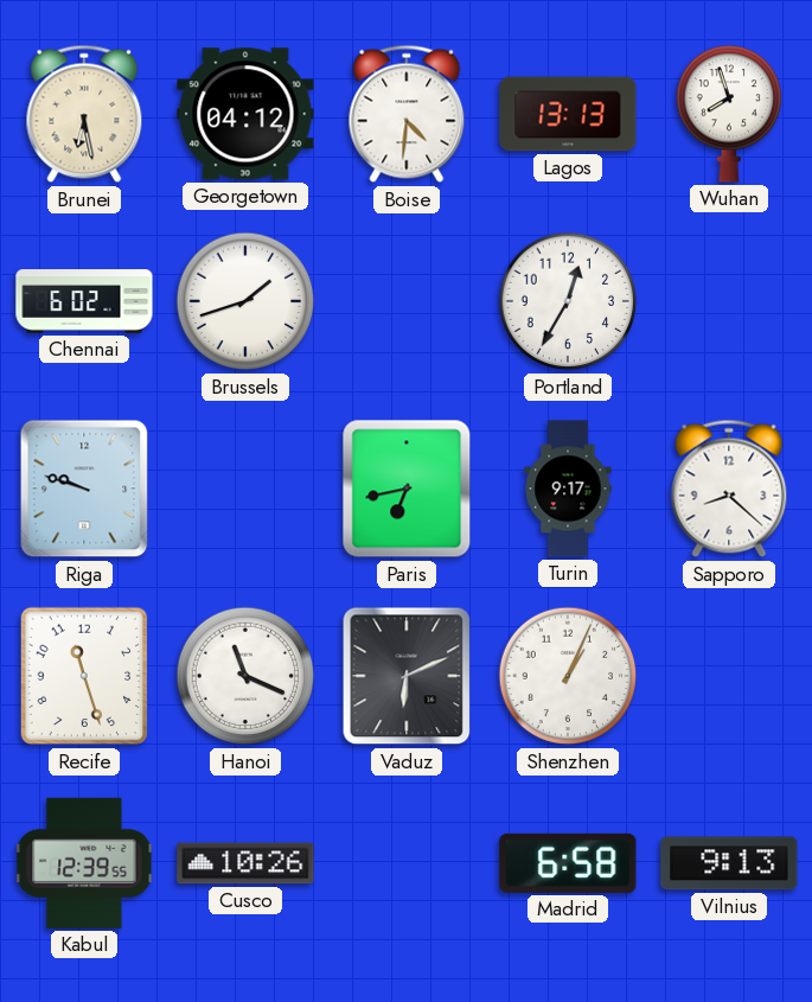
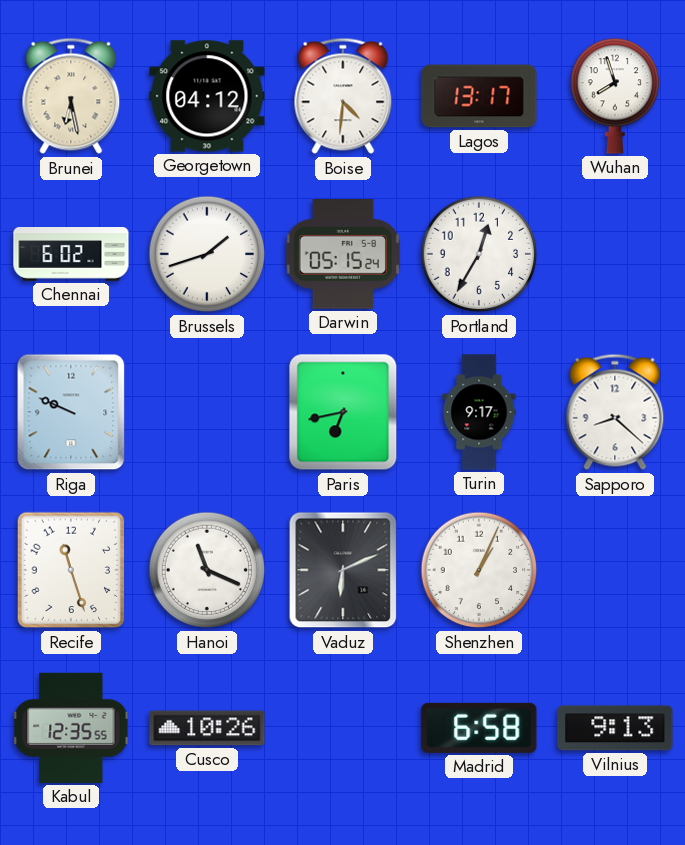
Lagos: 13:13 -> 13:17 (479, 96)
Darwin: none -> 05:15 (343, 254)
Riga: 9:48 -> 9:49 (71, 412)
Kabul: 12:39 -> 12:35 (71, 728)
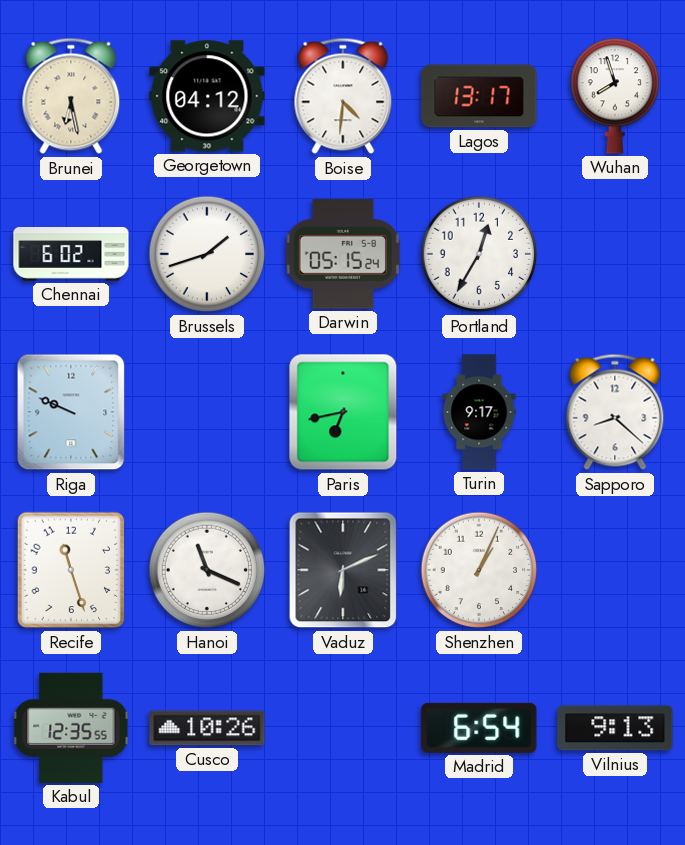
Madrid: 6:58 -> 6:54 (479, 728)
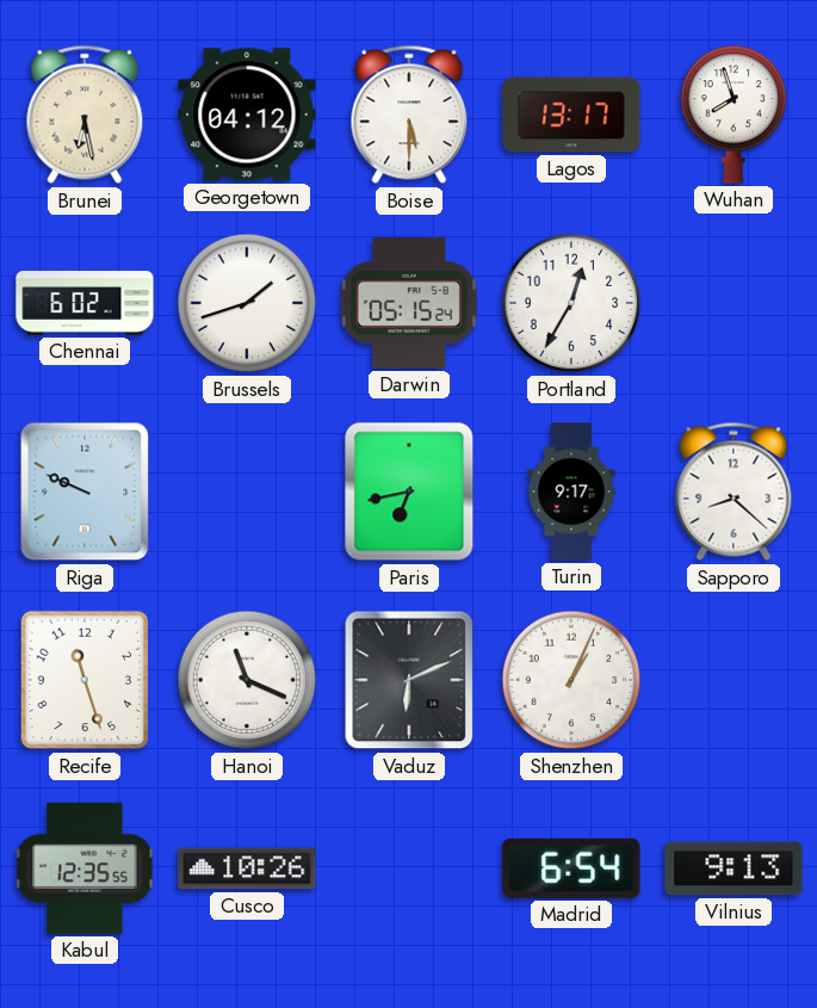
Boise: 4:31 -> 5:30 (409, 115)
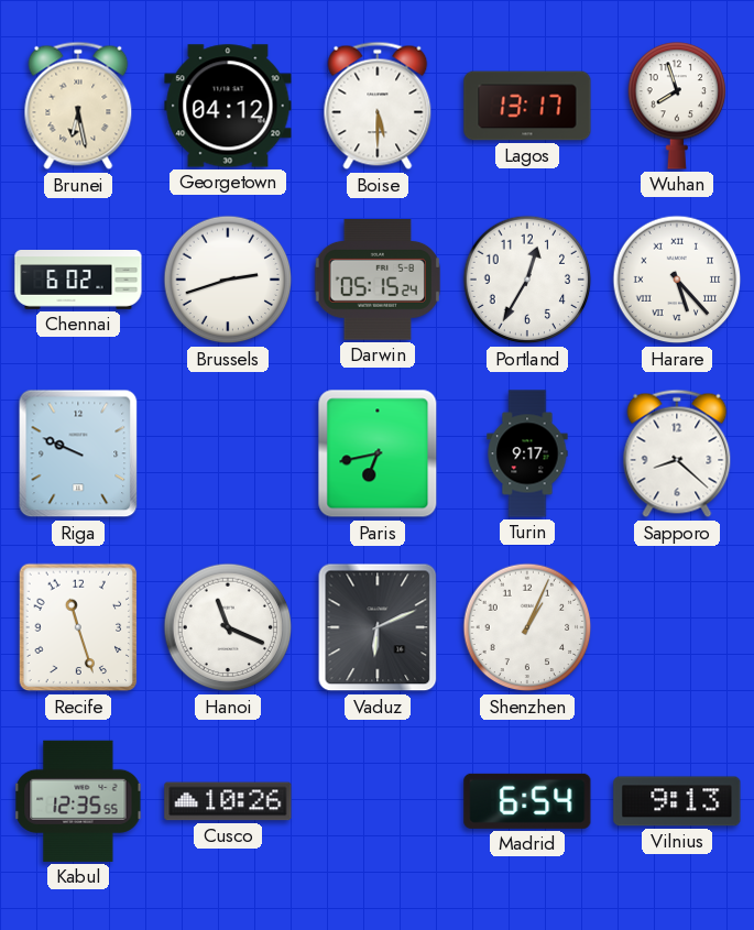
Brussels: 1:42 -> 2:42 (228, 280)
Harare: none -> 5:23 (677, 280)
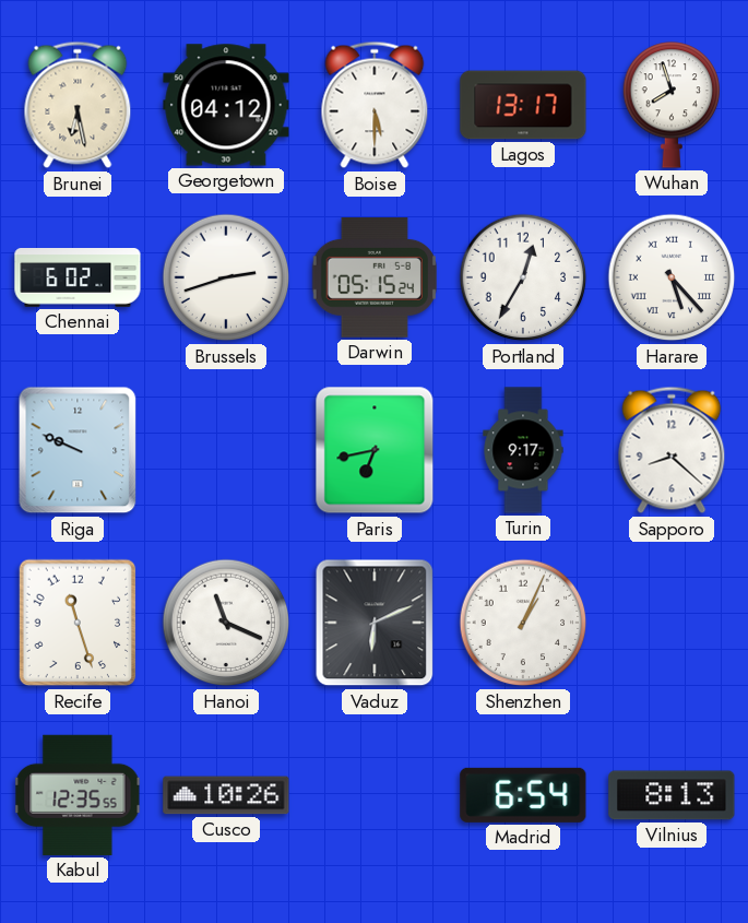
Vilnius: 9:13 -> 8:13 (672, 795)
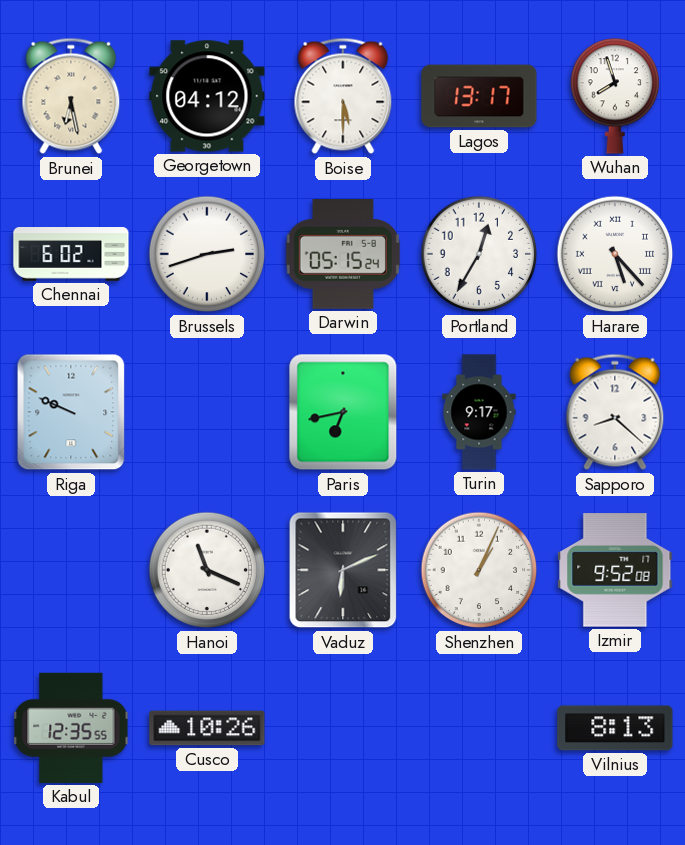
Recife: 11:27 -> none (78, 623)
Izmir: none -> 9:52 (615, 570)
Madrid: 6:54 -> none (523, 795)
